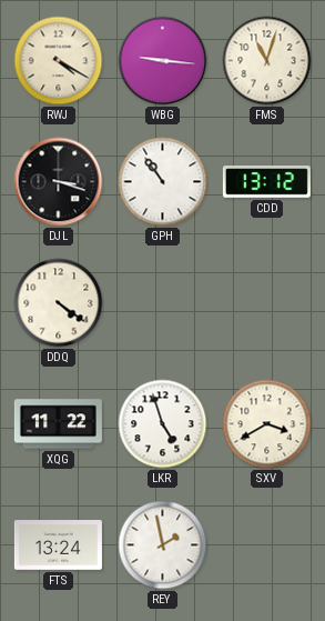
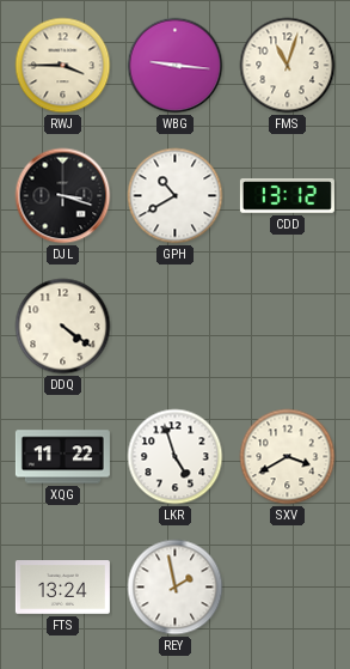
RWJ: 4:20 -> 3:45 (63, 66)
GPH: 10:54 -> 10:40 (176, 196)
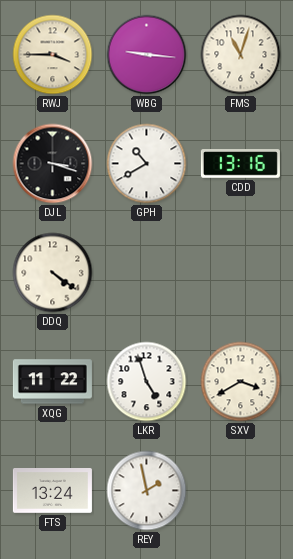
CDD: 13:12 -> 13:16 (240, 164)
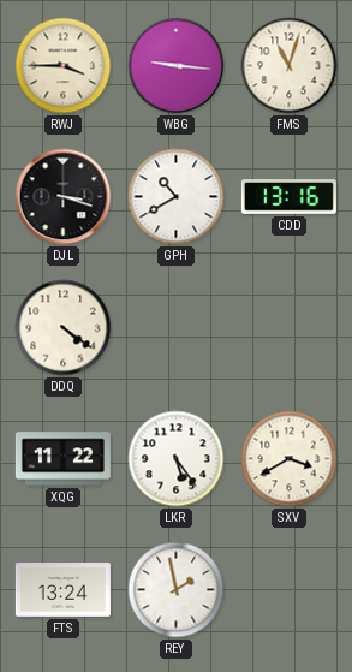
LKR: 4:57 -> 5:24 (177, 459)
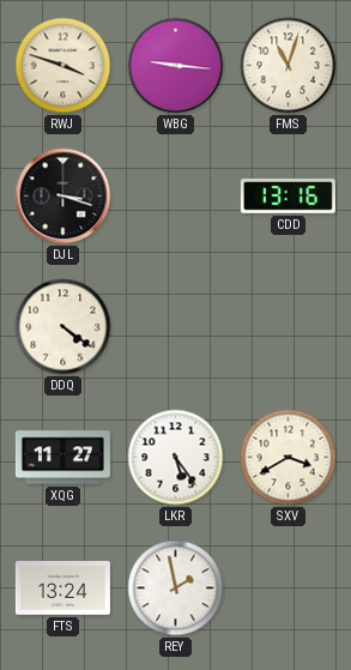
RWJ: 3:45 -> 3:48 (63, 66)
GPH: 10:40 -> none (177, 197)
XQG: 11:22 -> 11:27 (62, 458)
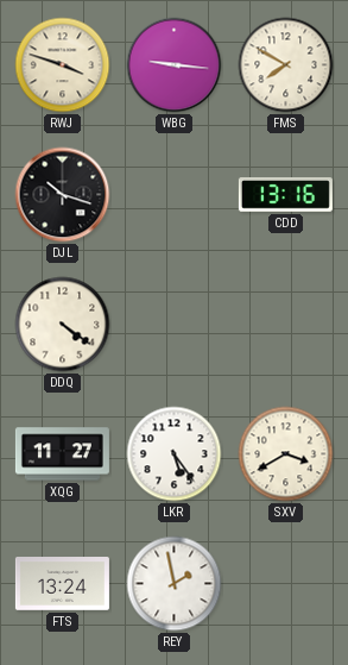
FMS: 11:03 -> 7:50 (286, 65)
DJL: 3:18 -> 10:18 (63, 195)
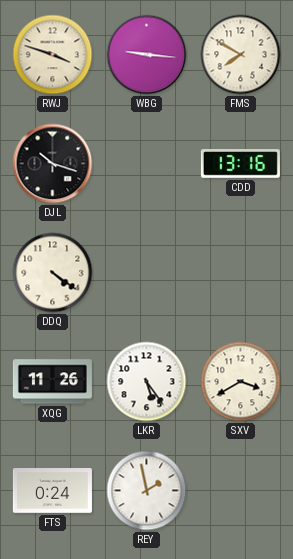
XQG: 11:27 -> 11:26 (52, 382)
FTS: 13:24 -> 0:24 (52, 491)
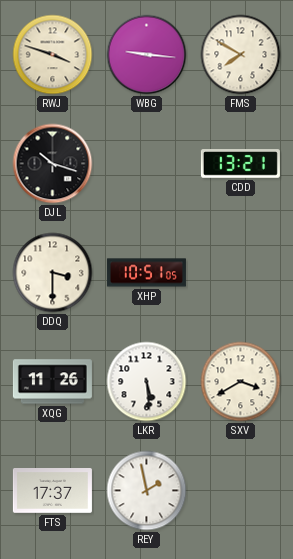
CDD: 13:16 -> 13:21 (240, 164)
DDQ: 4:21 -> 3:30 (53, 273)
XHP: none -> 10:51 (146, 273)
LKR: 5:24 -> 5:29 (147, 382)
FTS: 0:24 -> 17:37 (52, 491)
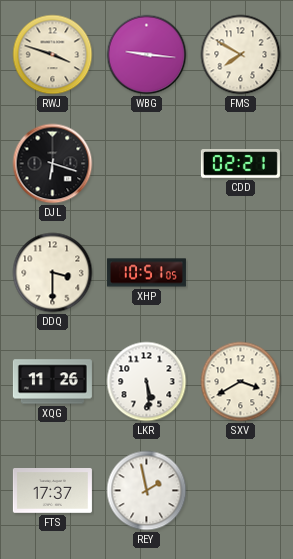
DJL: 10:18 -> 6:18 (53, 164)
CDD: 13:21 -> 02:21 (240, 164)
